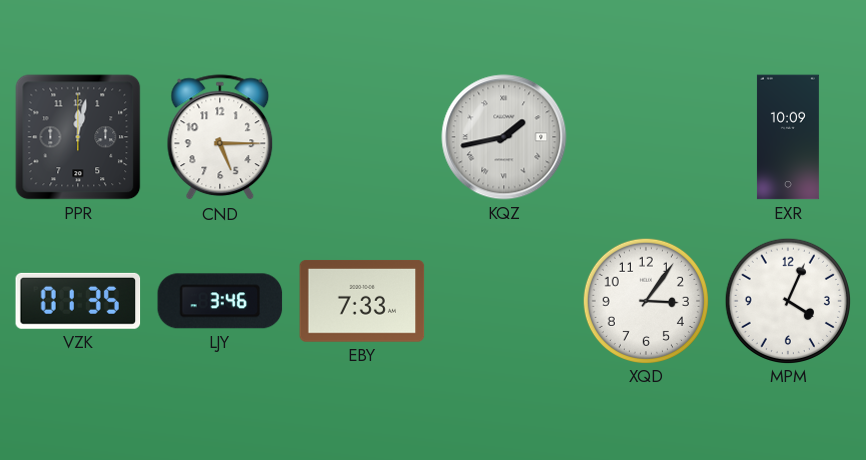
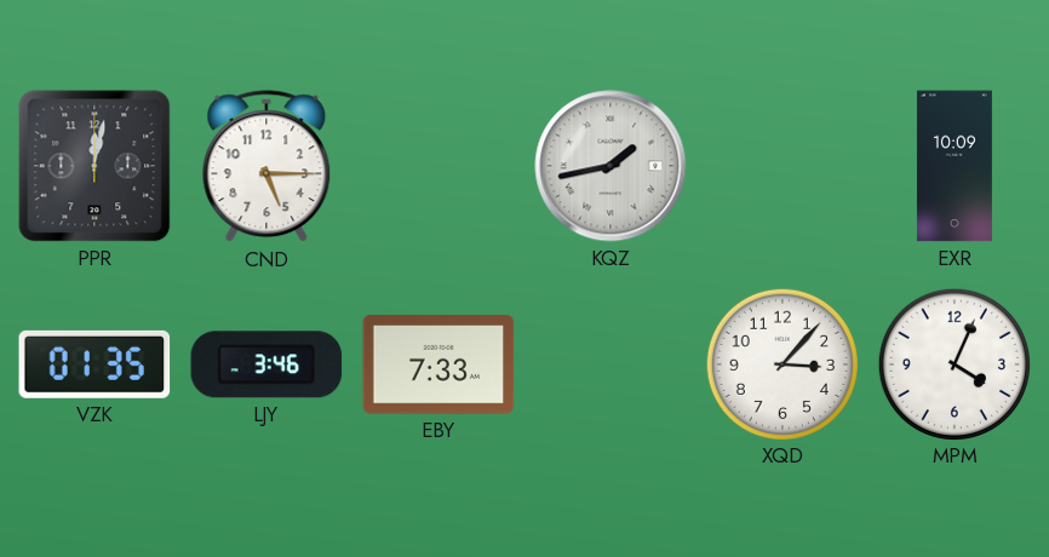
XQD: 3:06 -> 3:07 (781, 363)
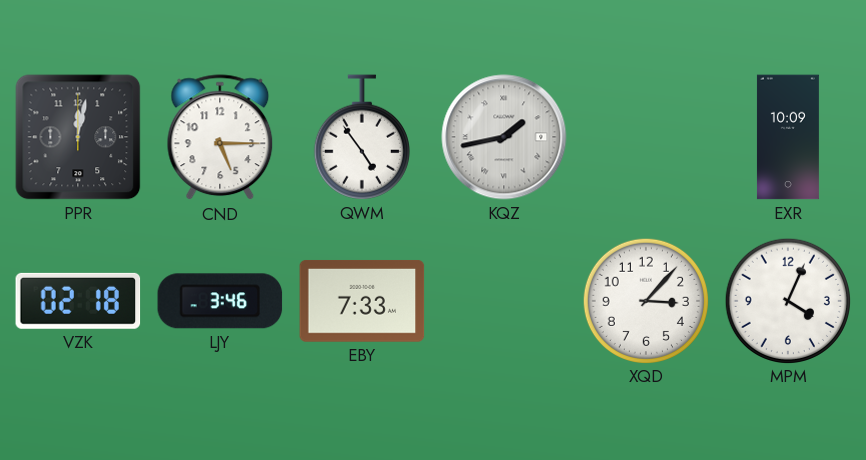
QWM: none -> 4:54 (362, 137)
VZK: 01:35 -> 02:18 (78, 301)
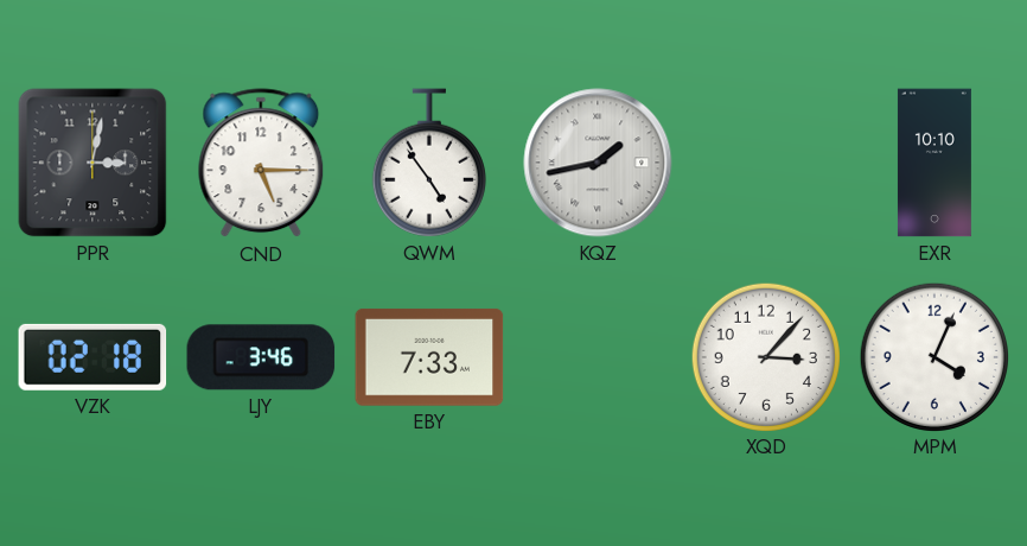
PPR: 12:02 -> 3:02 (93, 163)
EXR: 10:09 -> 10:10 (934, 163)
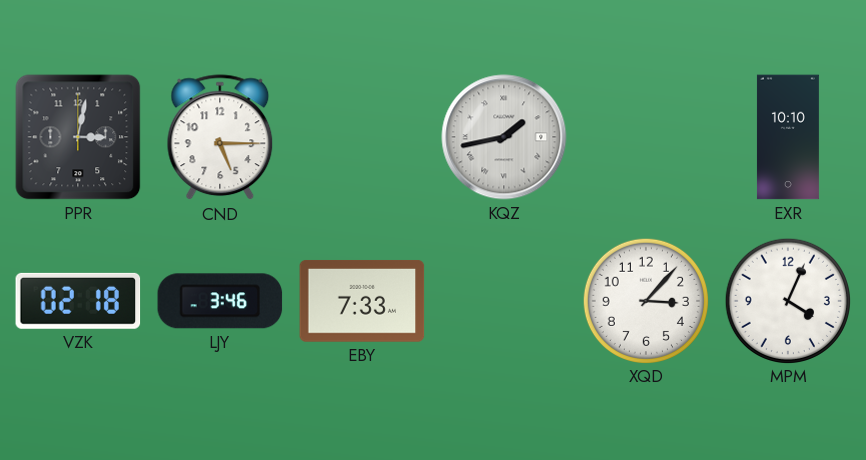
QWM: 4:54 -> none (429, 163)
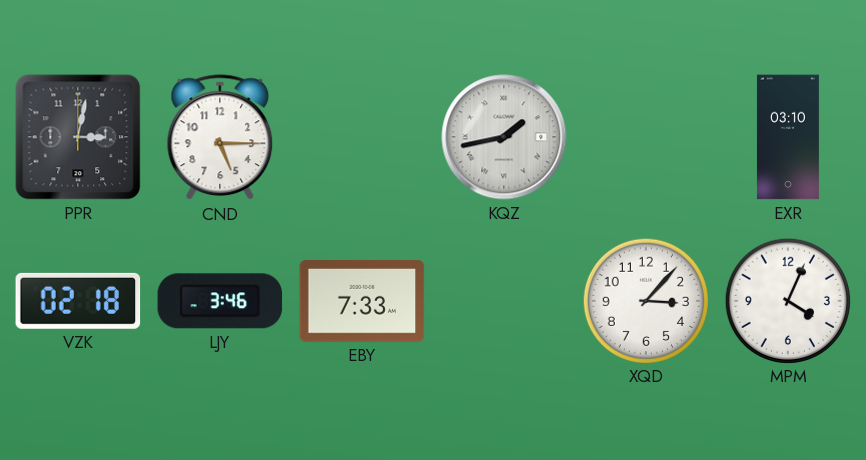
EXR: 10:10 -> 03:10 (788, 137)
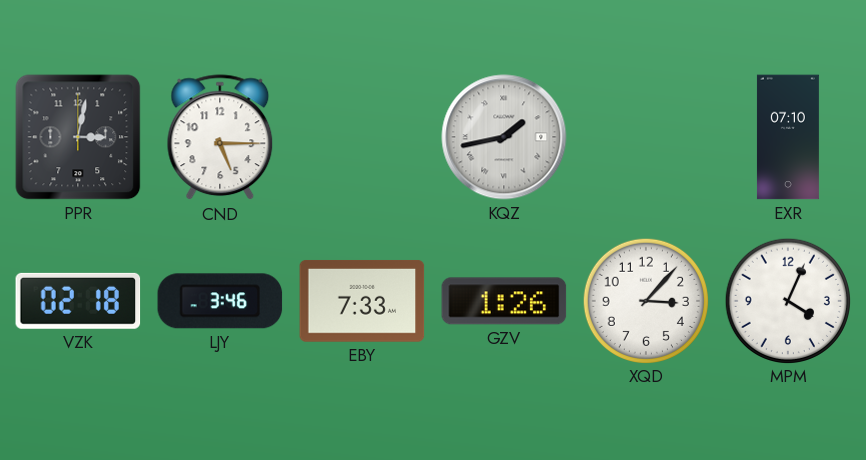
EXR: 03:10 -> 07:10 (788, 137)
GZV: none -> 1:26 (504, 301)
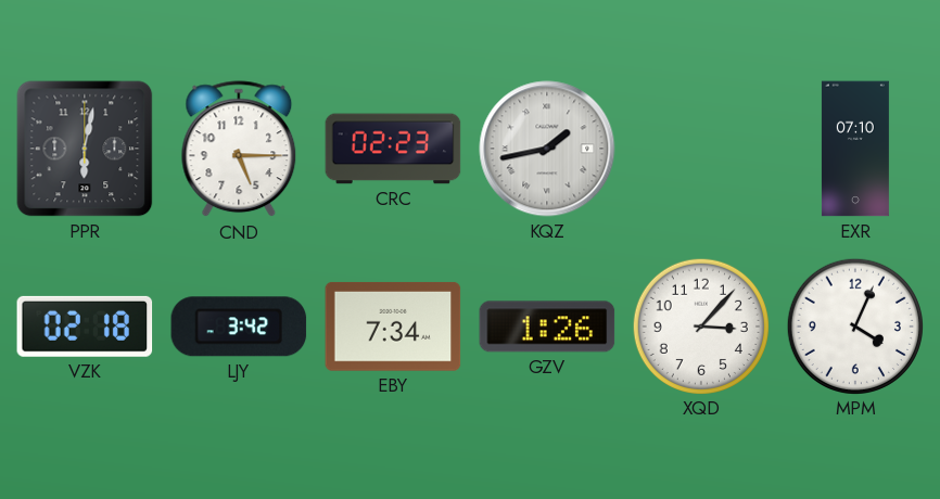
PPR: 3:02 -> 6:02 (85, 149)
CRC: none -> 02:23 (393, 149)
LJY: 3:46 -> 3:42 (239, 327)
EBY: 7:33 -> 7:34 (393, 327)
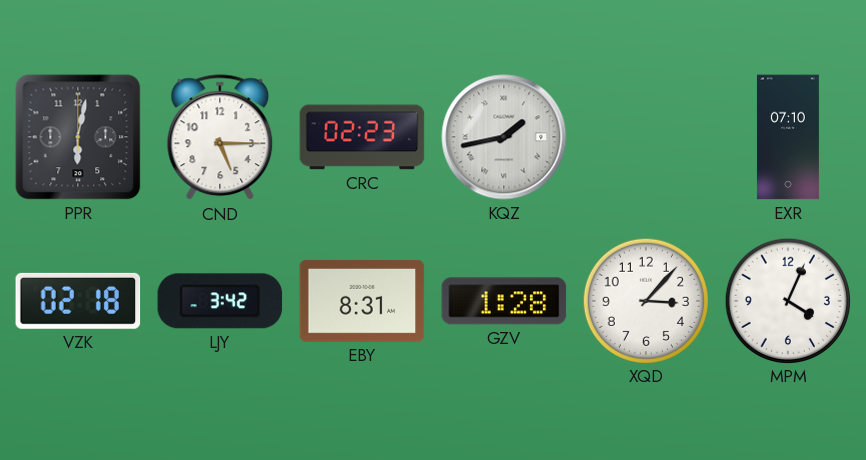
EBY: 7:34 -> 8:31 (362, 301)
GZV: 1:26 -> 1:28 (504, 301)
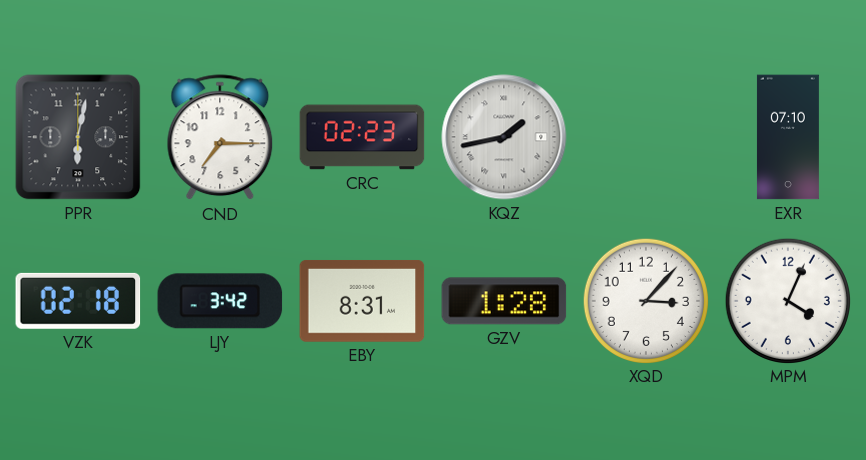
CND: 5:15 -> 7:15 (220, 138)
